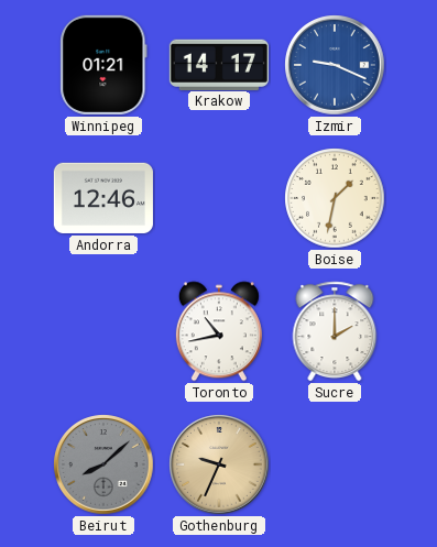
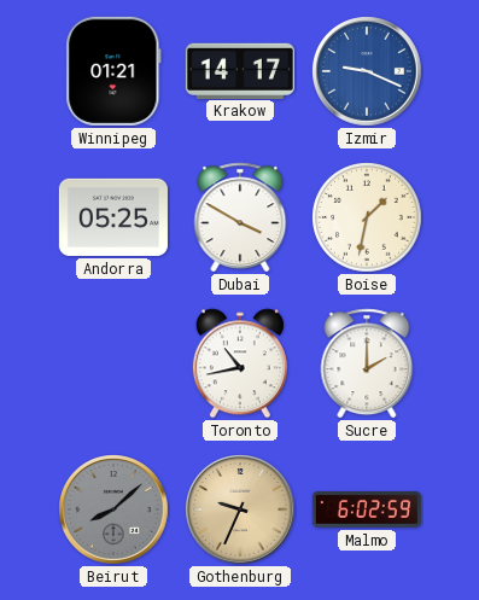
Andorra: 12:46 -> 05:25 (113, 217)
Dubai: none -> 3:50 (240, 217)
Malmo: none -> 6:02 (367, 509)
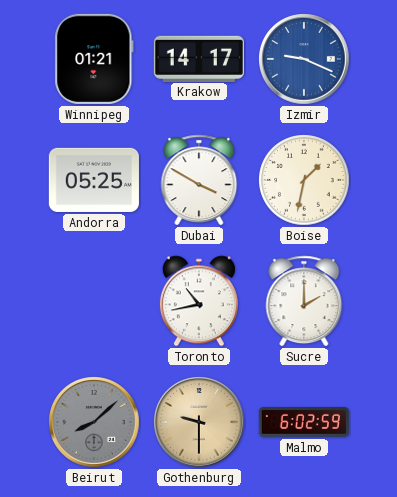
Gothenburg: 9:34 -> 9:30 (199, 422)
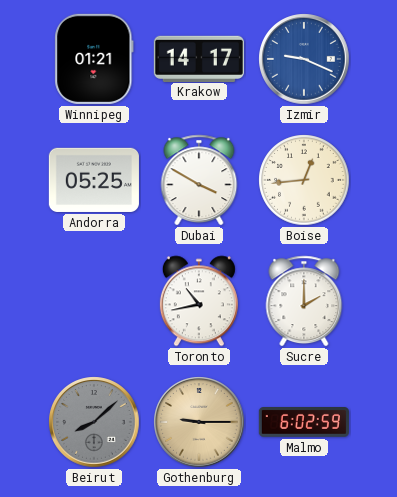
Boise: 1:32 -> 12:44 (304, 180)
Gothenburg: 9:30 -> 9:15 (199, 422)
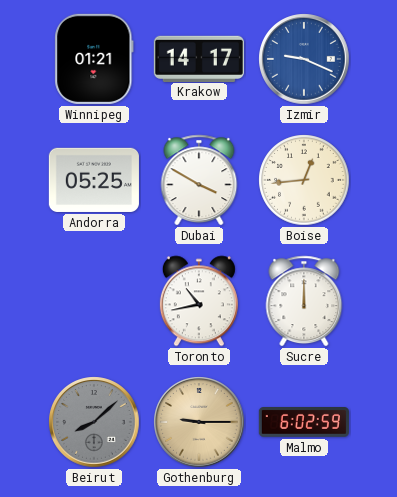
Sucre: 2:00 -> 12:00 (304, 301)
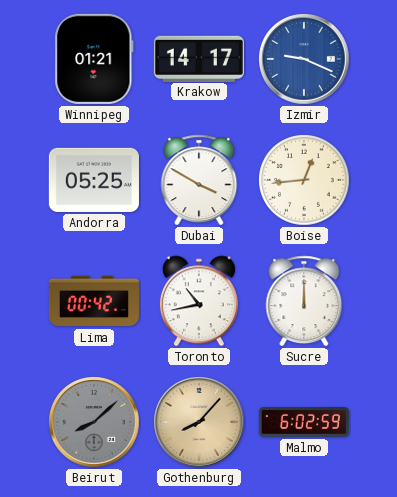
Lima: none -> 00:42 (94, 301)
Gothenburg: 9:15 -> 8:07 (199, 422)
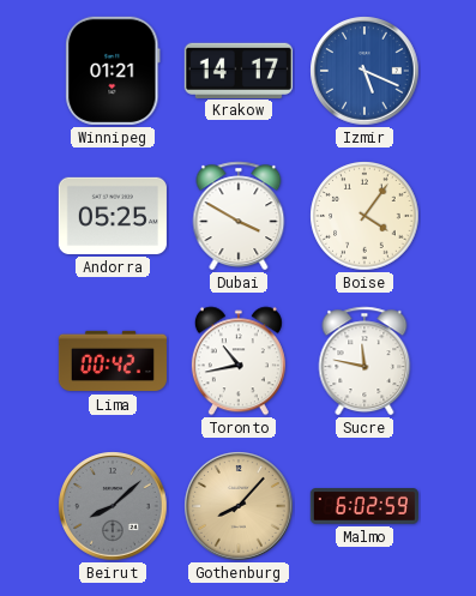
Izmir: 9:19 -> 5:19 (364, 71)
Boise: 12:44 -> 4:06 (364, 216)
Sucre: 12:00 -> 11:47 (364, 361)
